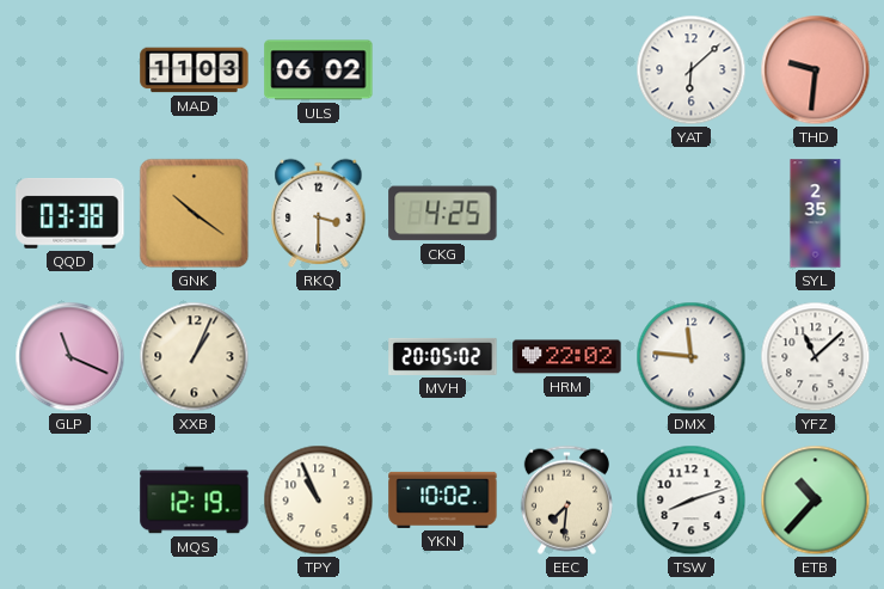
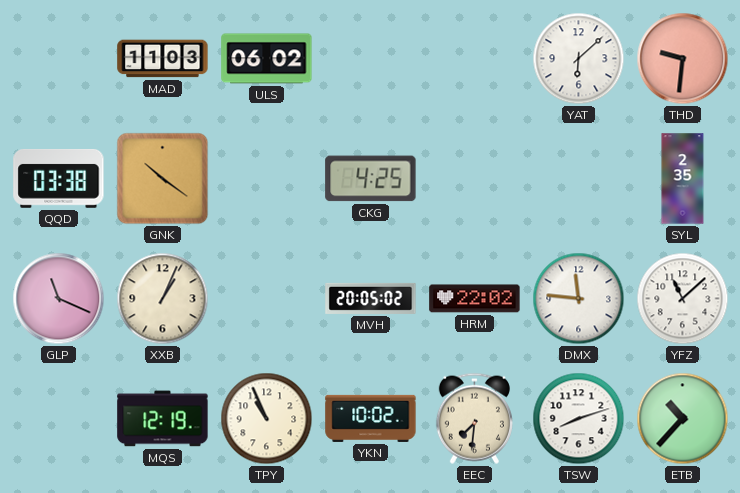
RKQ: 3:30 -> none (319, 213)
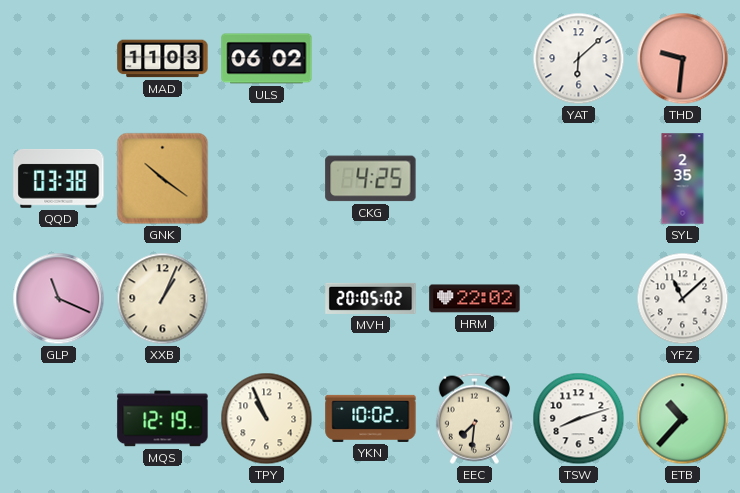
DMX: 11:46 -> none (579, 299)
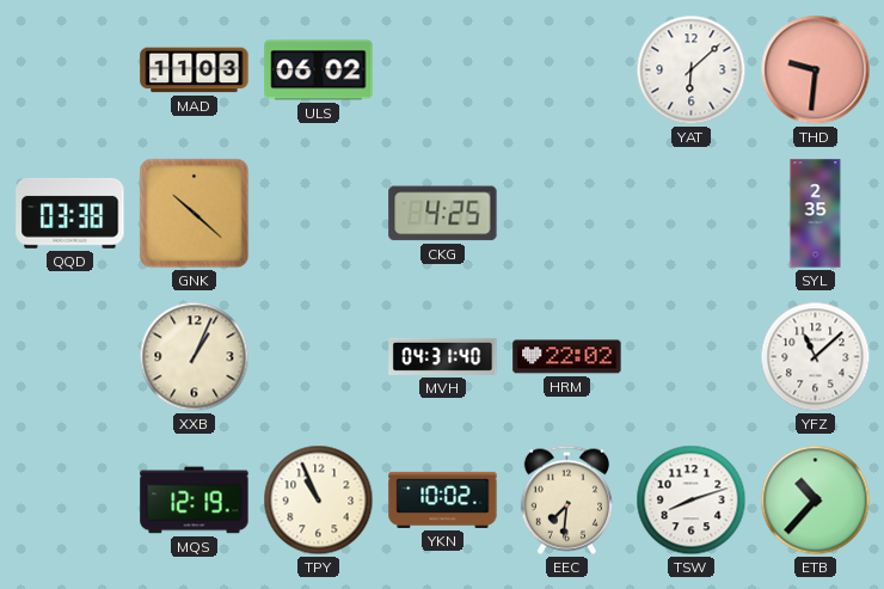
GNK: 10:21 -> 10:22 (195, 214)
GLP: 11:19 -> none (59, 299)
MVH: 20:05 -> 04:31 (443, 356)
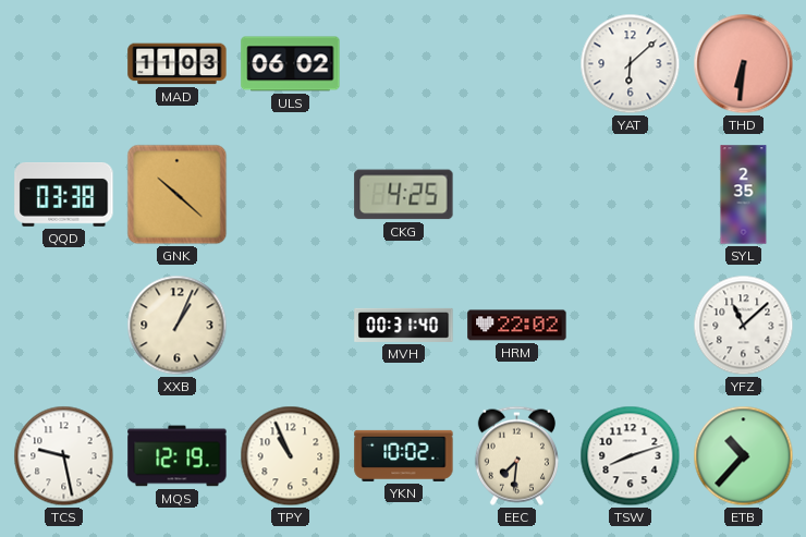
THD: 9:31 -> 6:31 (744, 64)
MVH: 04:31 -> 00:31 (404, 325)
TCS: none -> 9:28 (64, 456)
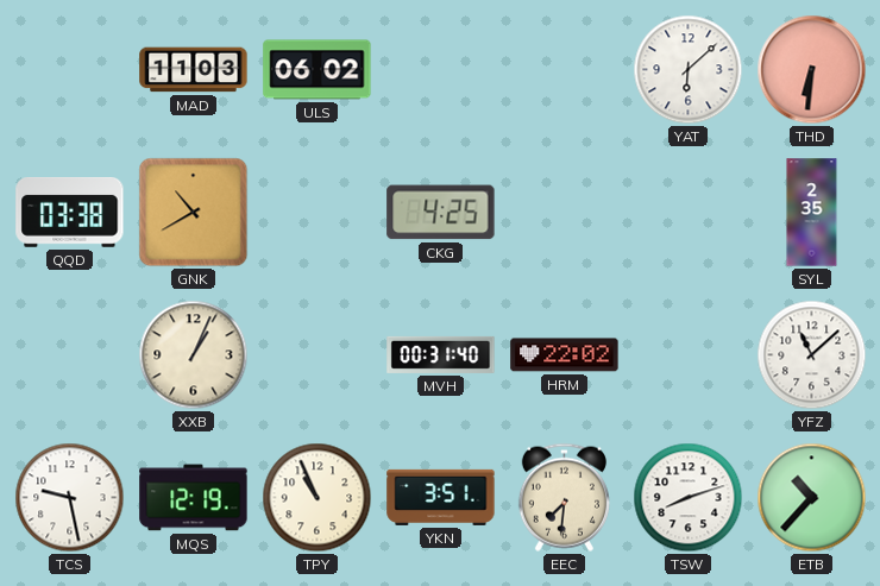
GNK: 10:22 -> 10:40 (194, 213)
YKN: 10:02 -> 3:51 (441, 497)
